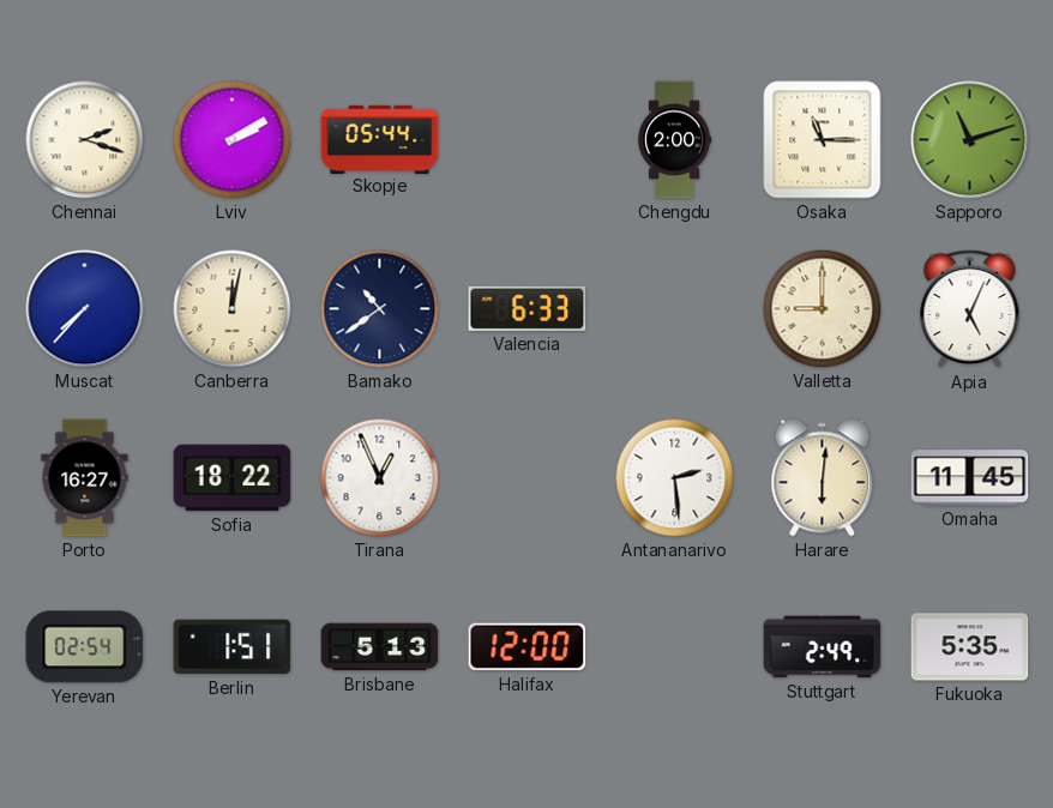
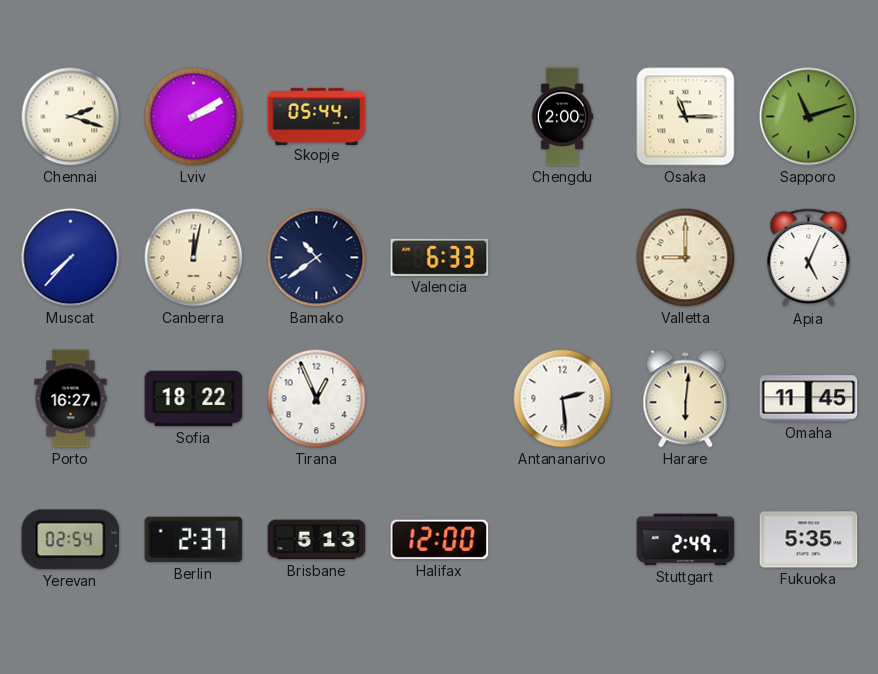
Berlin: 1:51 -> 2:37 (194, 540)
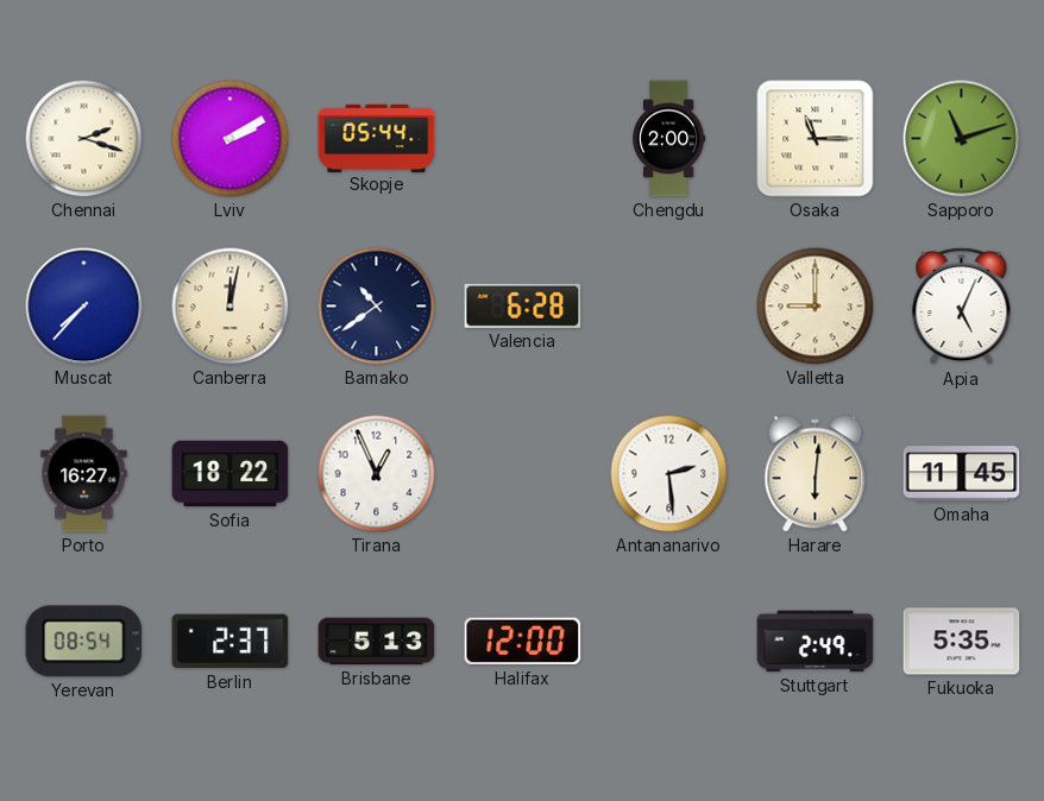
Valencia: 6:33 -> 6:28 (523, 305)
Yerevan: 02:54 -> 08:54 (84, 642)
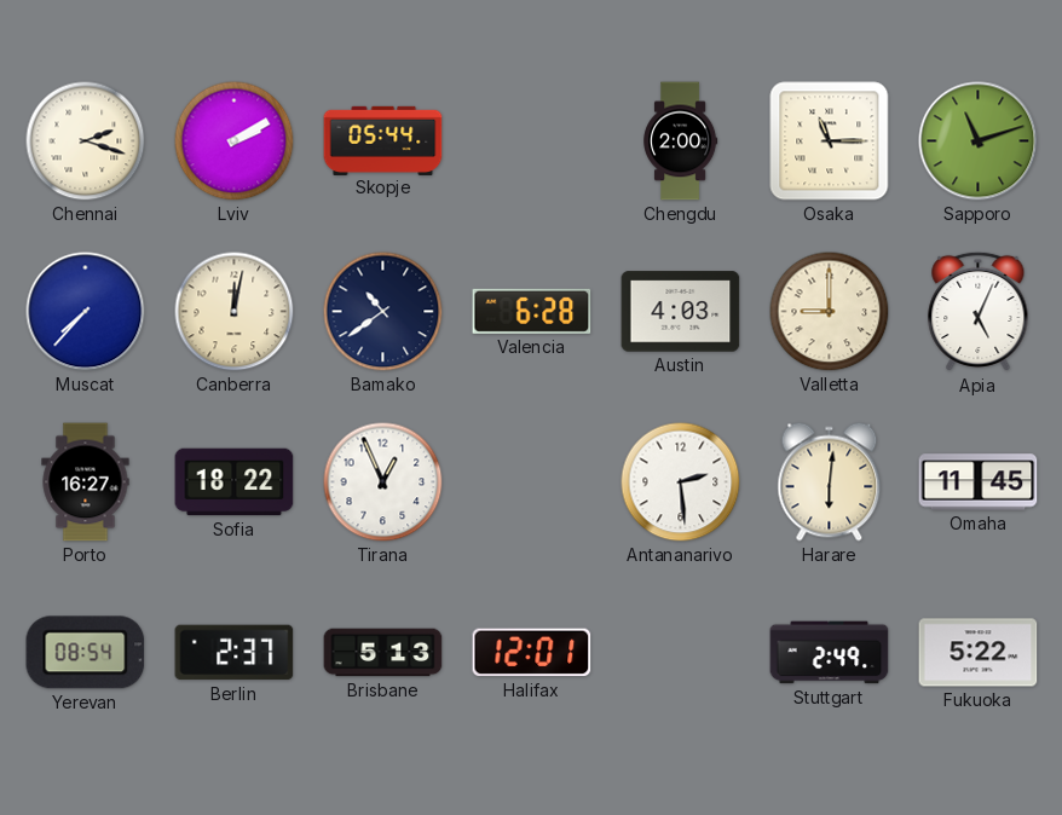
Austin: none -> 4:03 (681, 312)
Halifax: 12:00 -> 12:01 (532, 653)
Fukuoka: 5:35 -> 5:22 (979, 653)
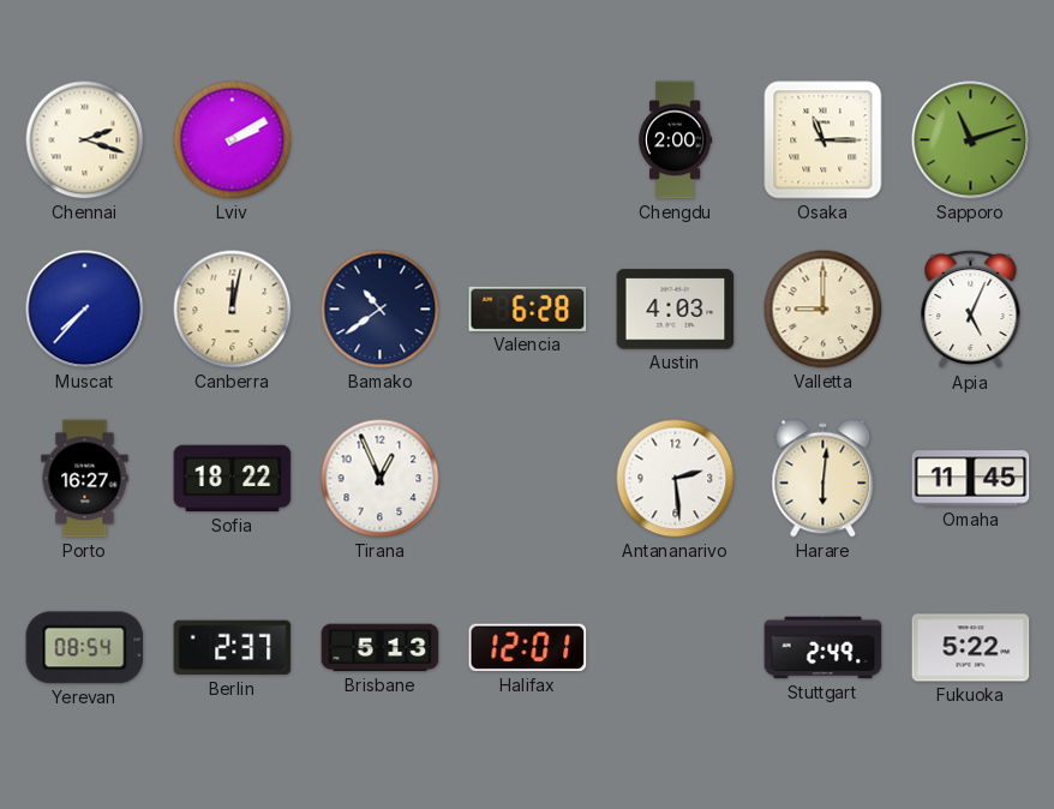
Skopje: 05:44 -> none (383, 140)
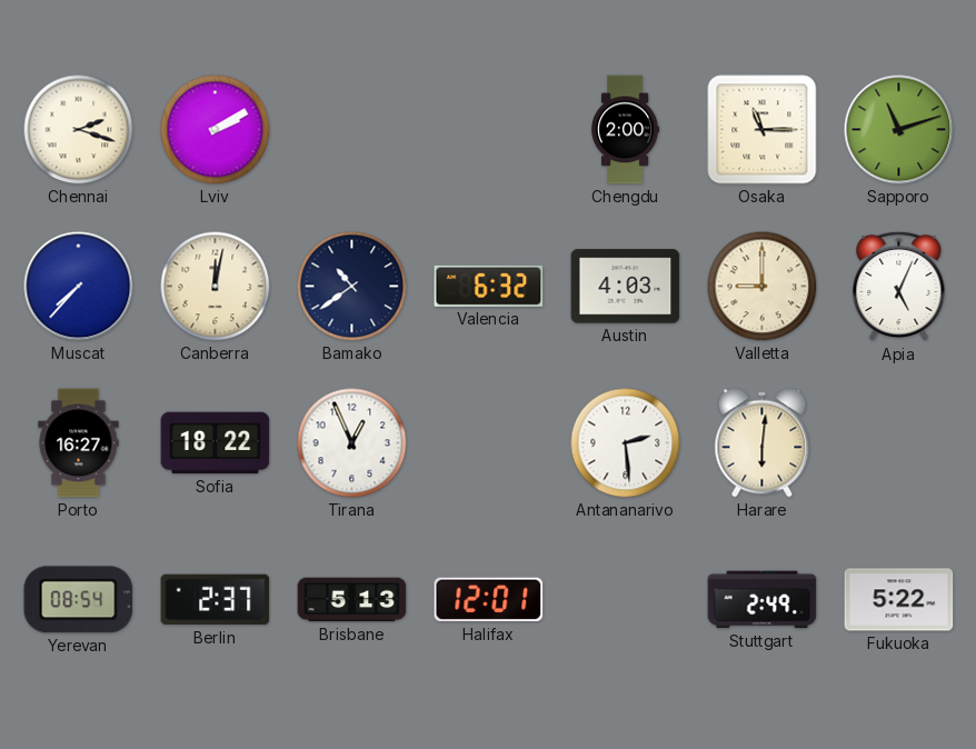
Valencia: 6:28 -> 6:32 (489, 286)
Omaha: 11:45 -> none (971, 479)
